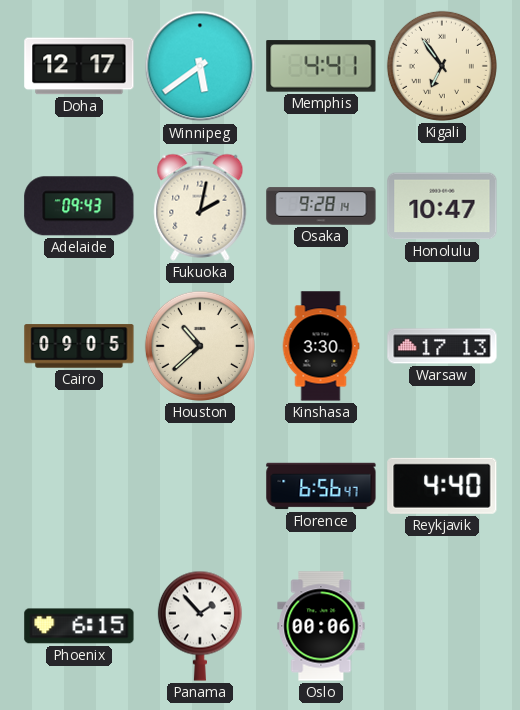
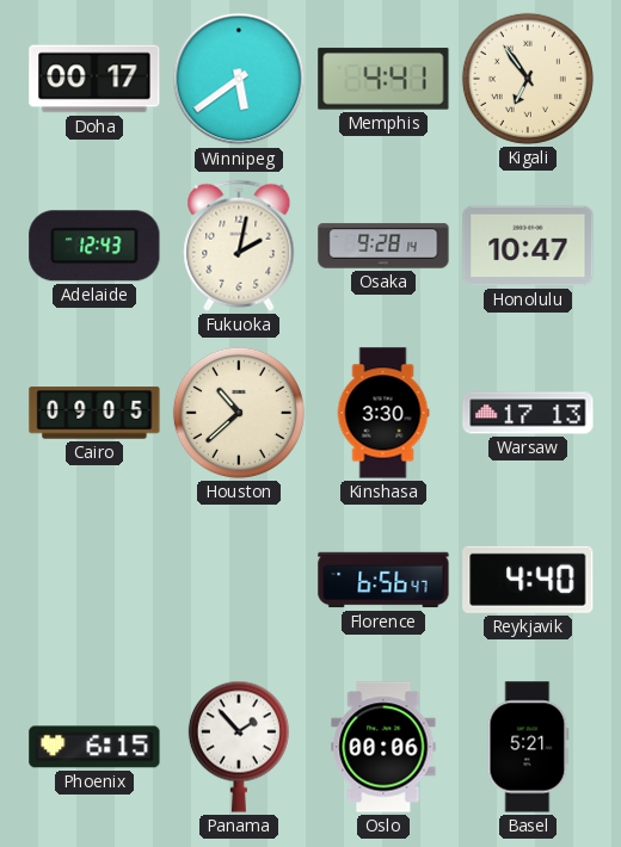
Doha: 12:17 -> 00:17 (94, 79)
Adelaide: 09:43 -> 12:43 (94, 246)
Basel: none -> 5:21 (528, 747)
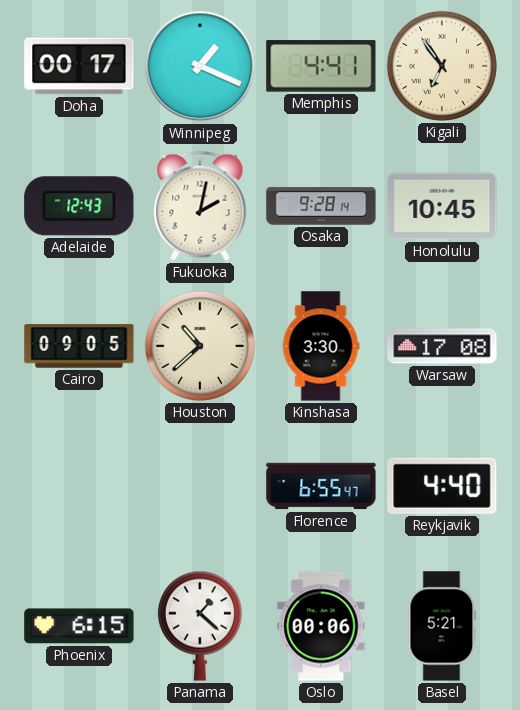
Winnipeg: 5:39 -> 1:19 (200, 66)
Honolulu: 10:47 -> 10:45 (442, 206)
Warsaw: 17:13 -> 17:08 (442, 346)
Florence: 6:56 -> 6:55 (321, 486)
Panama: 1:53 -> 1:22 (200, 626)
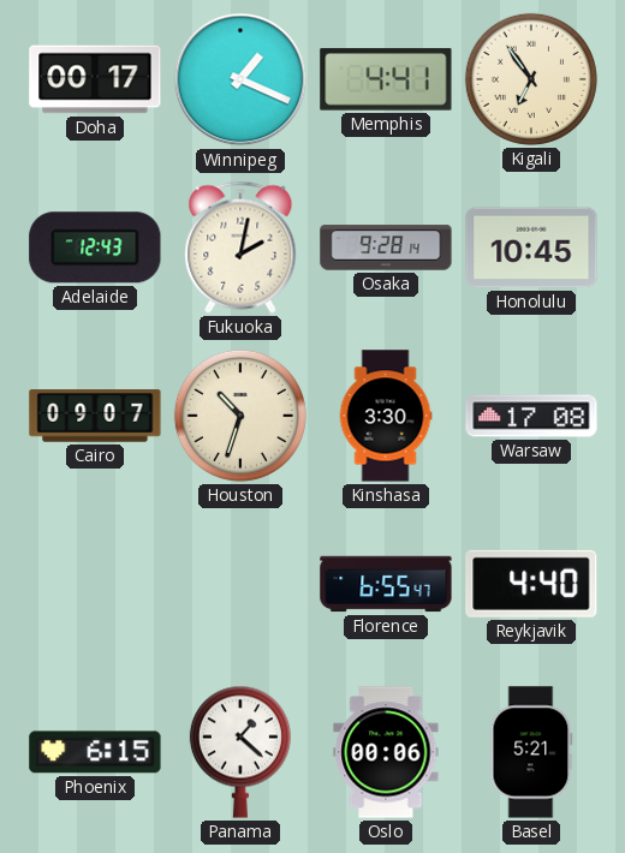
Cairo: 09:05 -> 09:07 (95, 416)
Houston: 10:38 -> 10:33 (240, 416)
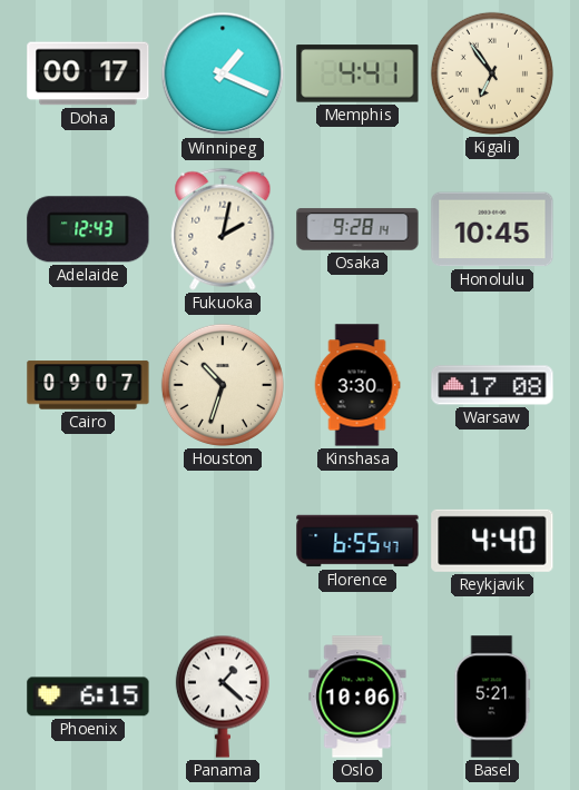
Oslo: 00:06 -> 10:06 (357, 697)
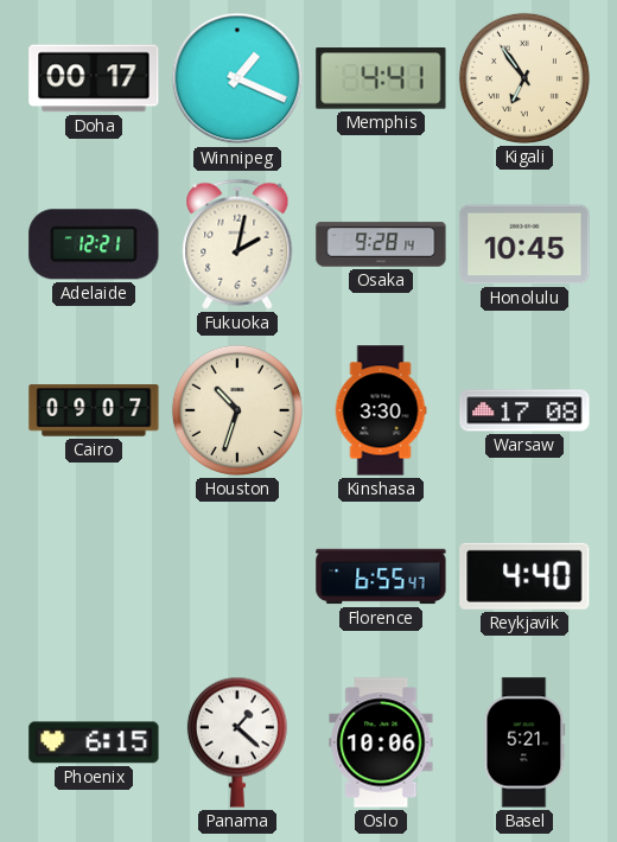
Adelaide: 12:43 -> 12:21 (94, 244)
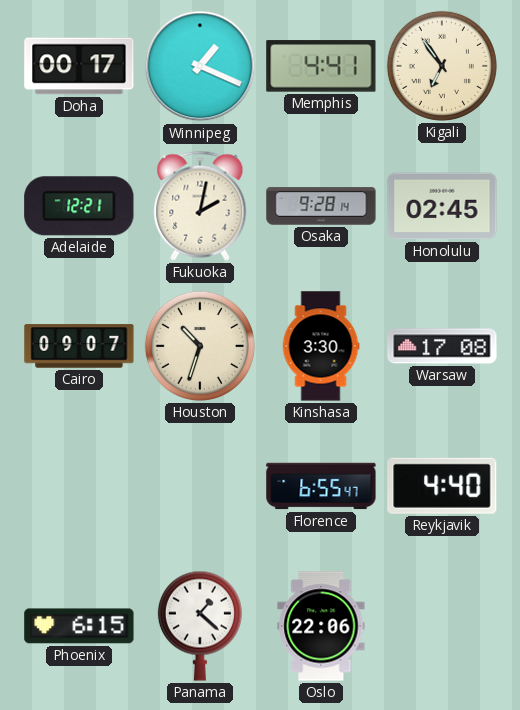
Honolulu: 10:45 -> 02:45 (442, 206)
Oslo: 10:06 -> 22:06 (321, 626)
Basel: 5:21 -> none (524, 742)
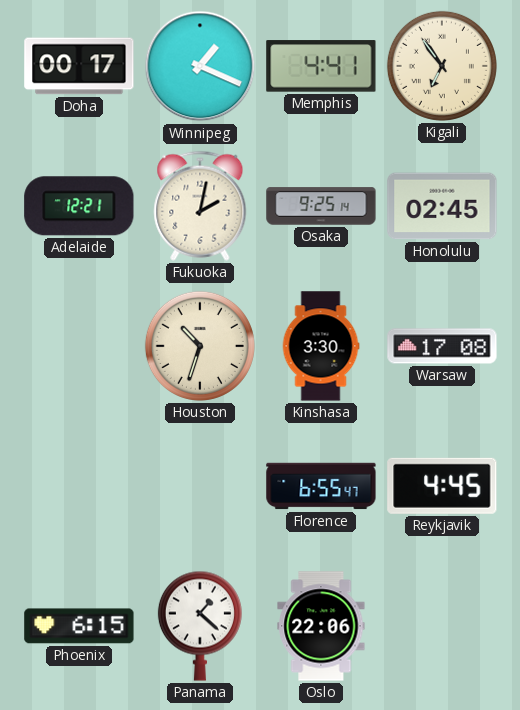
Osaka: 9:28 -> 9:25 (321, 206)
Cairo: 09:07 -> none (79, 346)
Reykjavik: 4:40 -> 4:45 (442, 486)
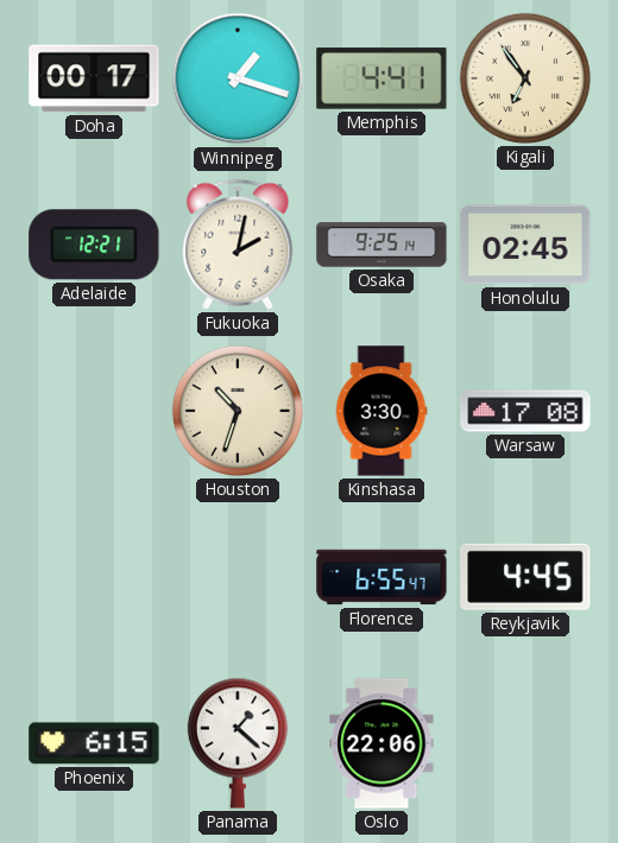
Winnipeg: 1:19 -> 1:18 (238, 78)
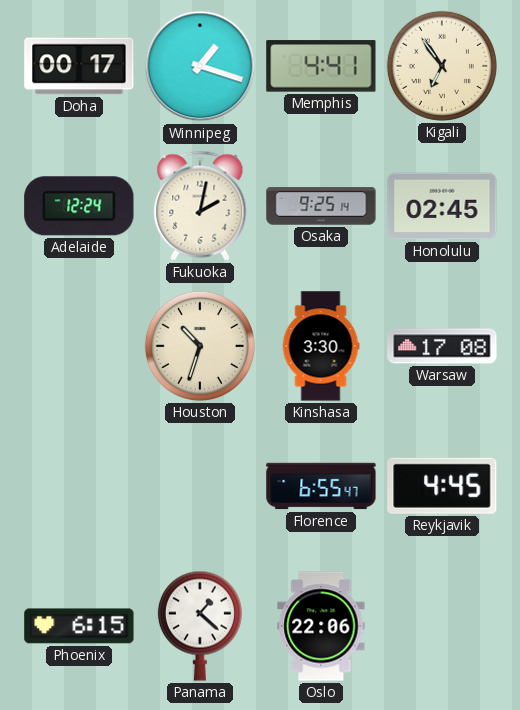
Adelaide: 12:21 -> 12:24 (79, 206)
